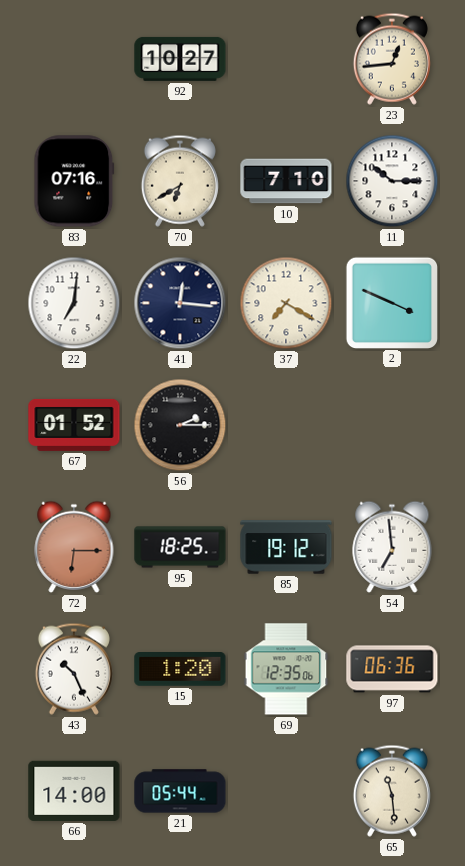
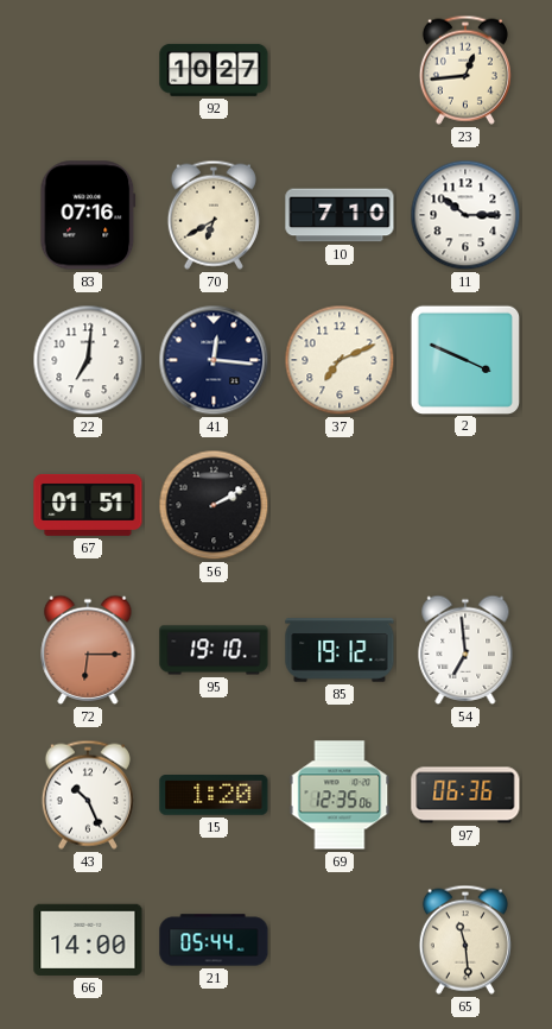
37: 7:20 -> 7:11 (340, 360)
67: 01:52 -> 01:51 (88, 505)
56: 2:15 -> 2:10 (214, 505)
95: 18:25 -> 19:10 (214, 650)
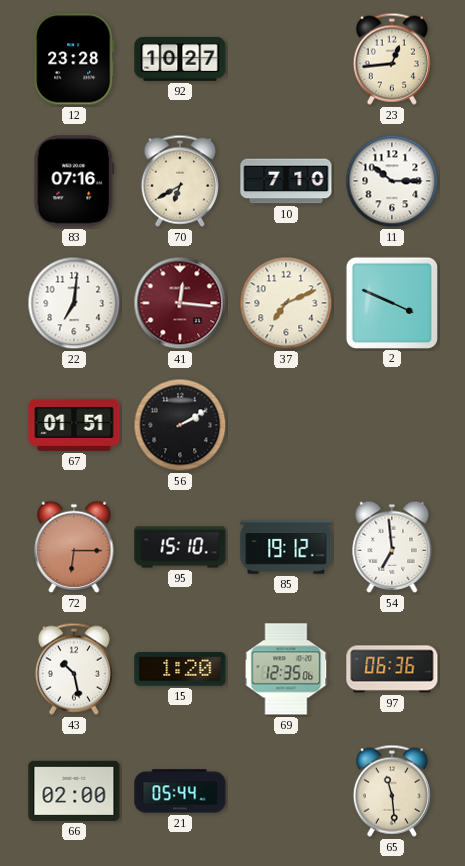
12: none -> 23:28 (74, 59)
41 dial: navy -> burgundy (180, 303)
95: 19:10 -> 15:10 (180, 547)
43: 10:26 -> 10:28 (74, 669)
66: 14:00 -> 02:00 (74, 791)
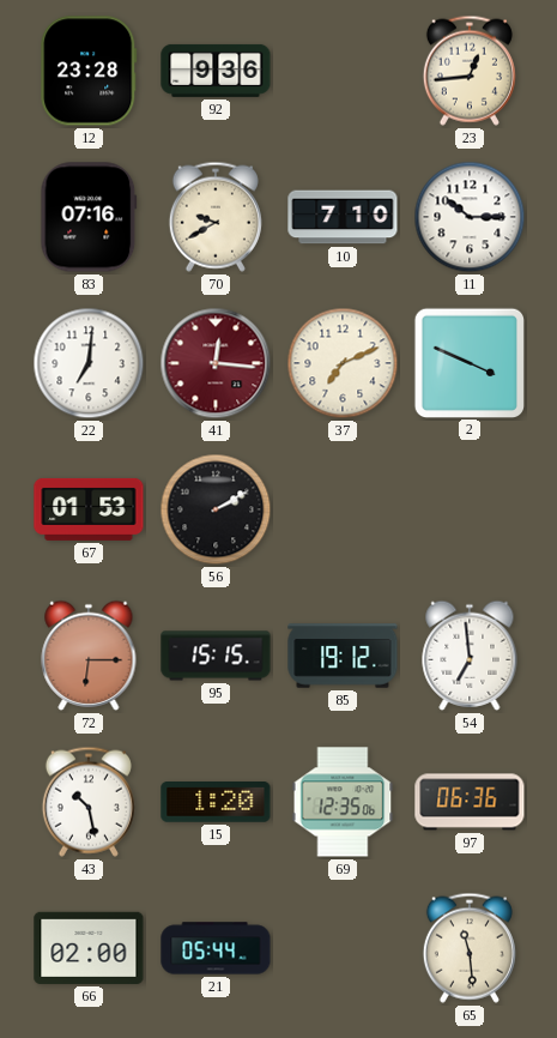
92: 10:27 -> 9:36 (216, 71)
70: 6:40 -> 9:40 (216, 217)
67: 01:51 -> 01:53 (89, 509)
95: 15:10 -> 15:15 (216, 656)
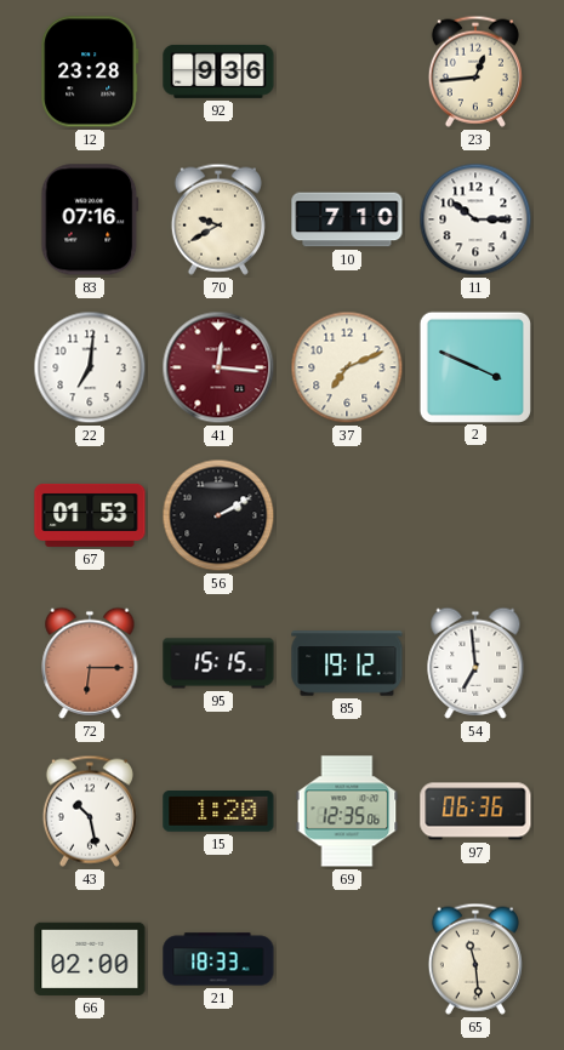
21: 05:44 -> 18:33 (218, 959)
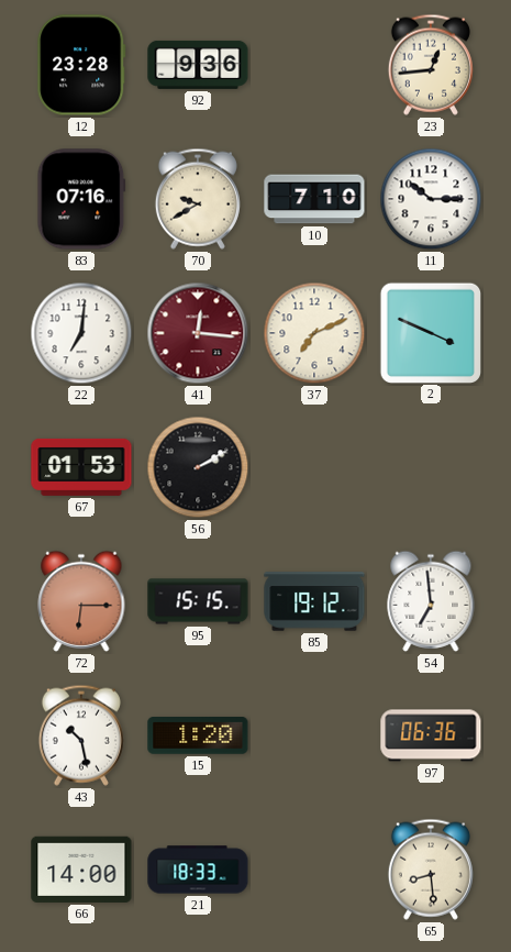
69: 12:35 -> none (347, 811)
66: 02:00 -> 14:00 (81, 870)
65: 11:29 -> 8:29 (431, 870)
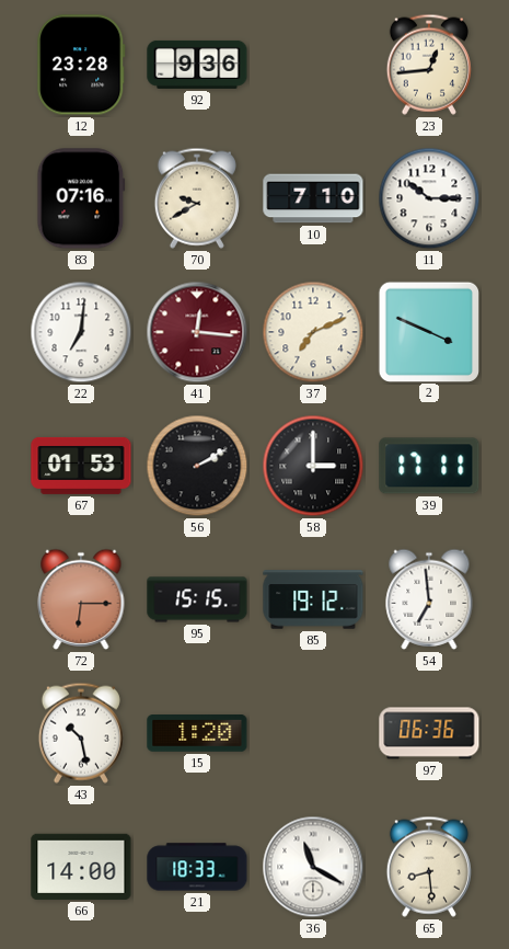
58: none -> 3:00 (313, 466)
39: none -> 17:11 (429, 466)
36: none -> 11:20 (313, 867)
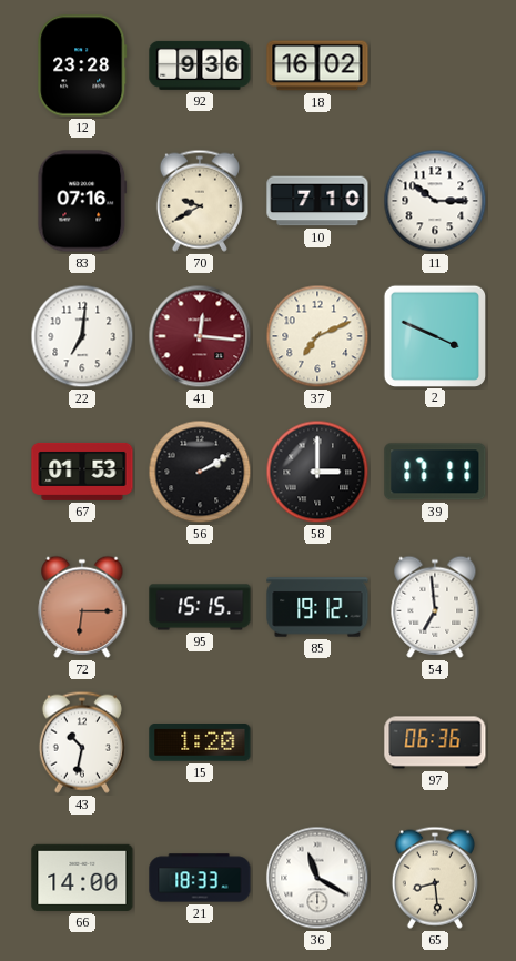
18: none -> 16:02 (317, 65)
23: 12:44 -> none (429, 65)
43: 10:28 -> 10:32 (82, 742)
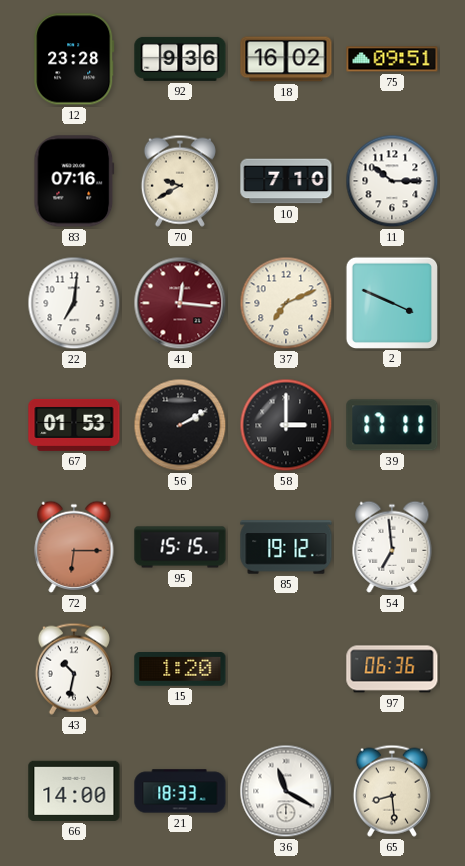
75: none -> 09:51 (392, 59)
